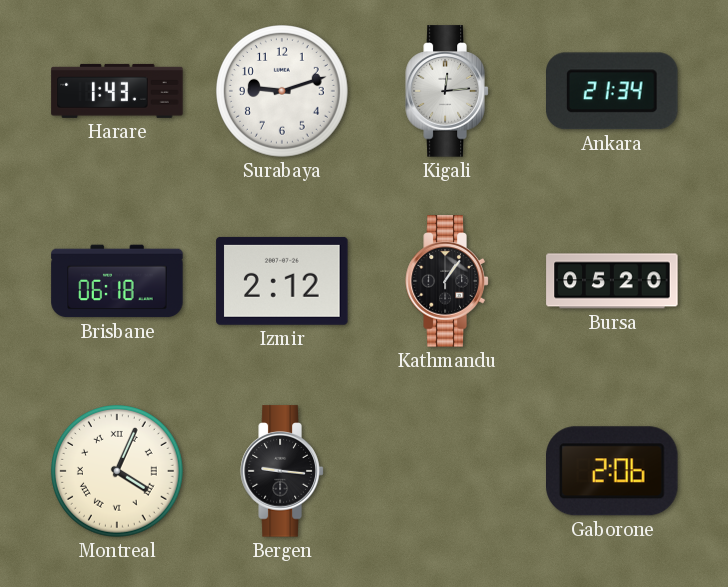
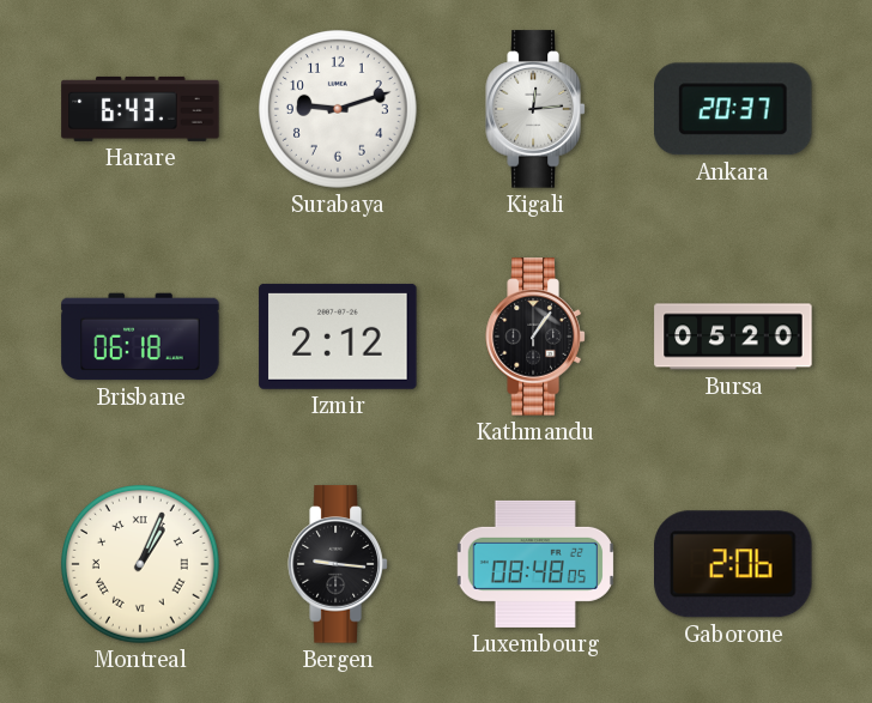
Harare: 1:43 -> 6:43 (140, 109)
Ankara: 21:34 -> 20:37 (734, 109)
Montreal: 4:04 -> 1:04 (141, 565)
Luxembourg: none -> 08:48 (534, 564)
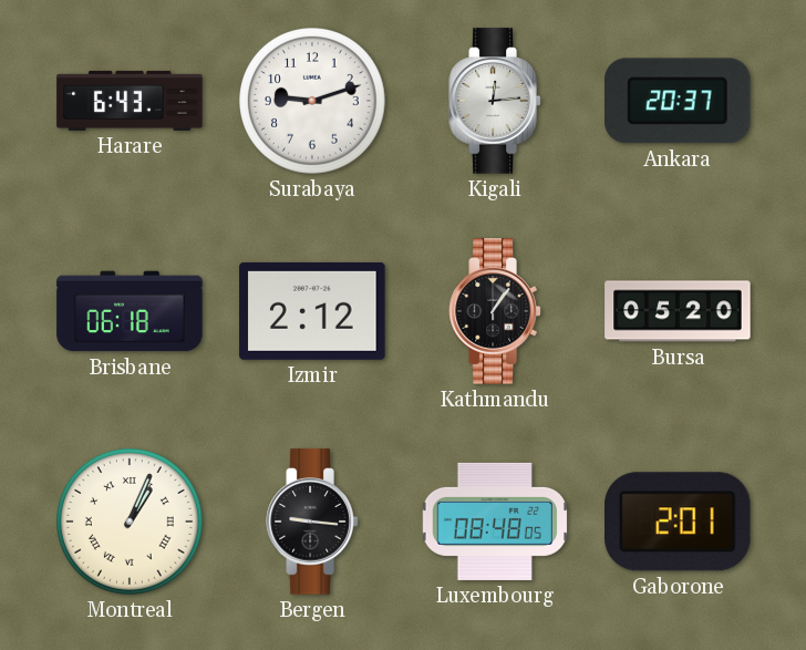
Gaborone: 2:06 -> 2:01 (678, 522)
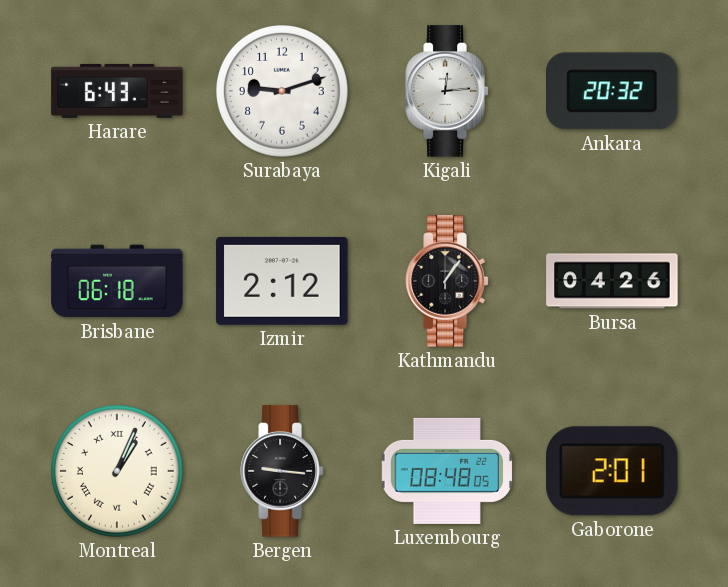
Ankara: 20:37 -> 20:32 (613, 91)
Bursa: 05:20 -> 04:26 (612, 281)
